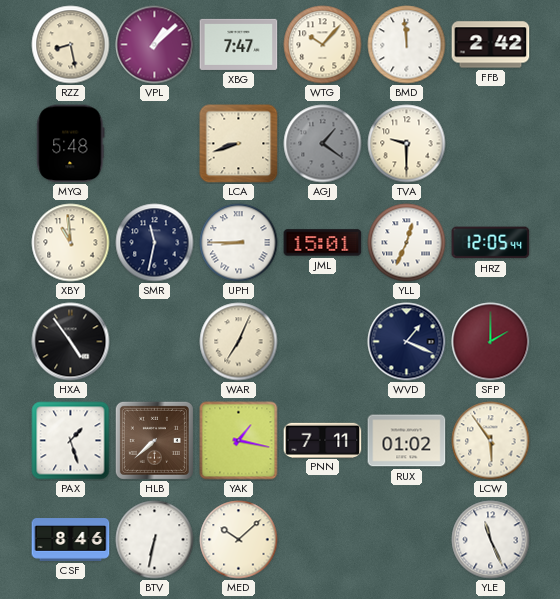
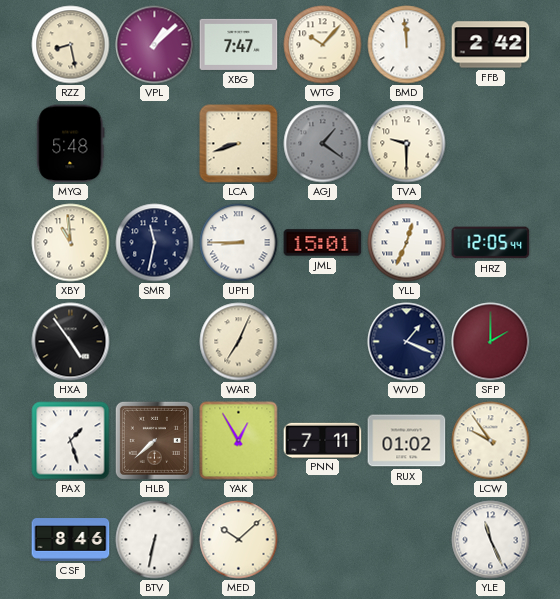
YAK: 1:17 -> 12:55 (239, 441)
LCW: 5:54 -> 9:54 (491, 441)
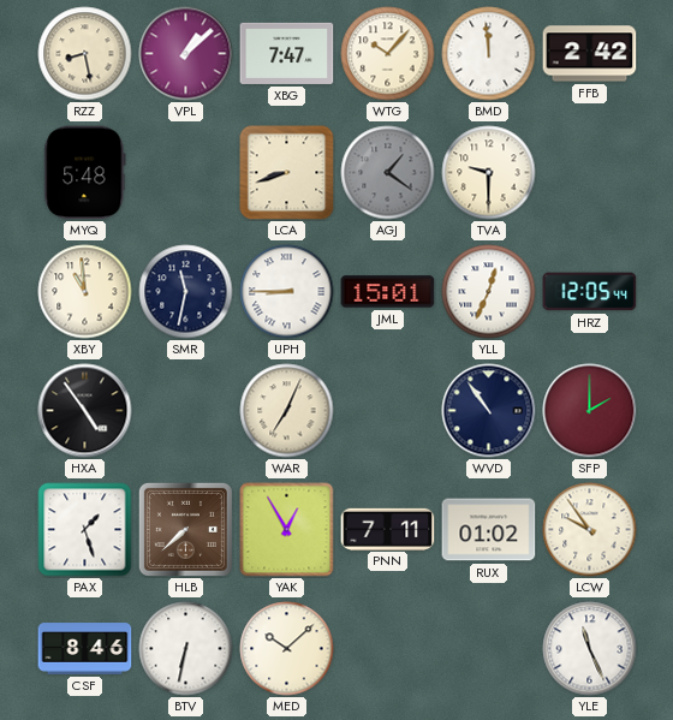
WVD: 1:19 -> 10:54 (489, 411)
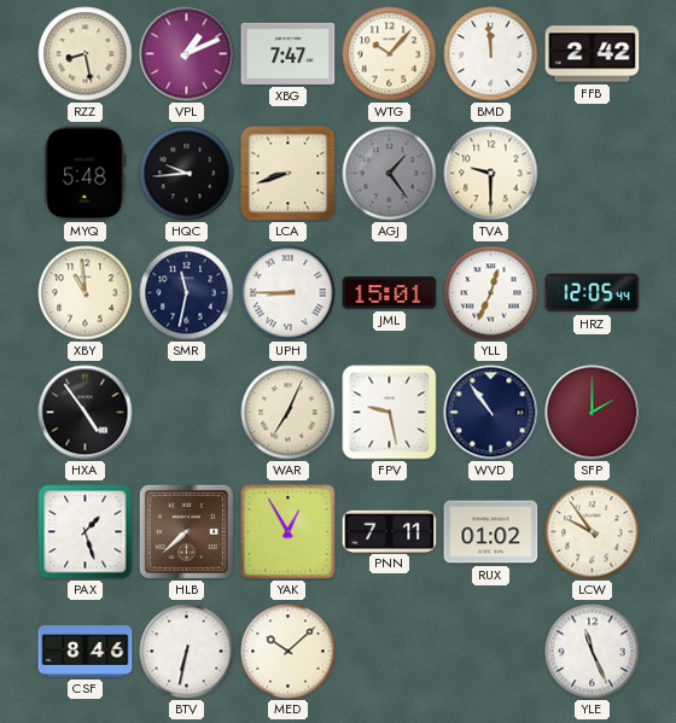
VPL: 1:08 -> 1:11 (187, 54)
HQC: none -> 9:44 (187, 174)
AGJ: 1:21 -> 1:24 (390, 174)
FPV: none -> 9:28 (390, 413)
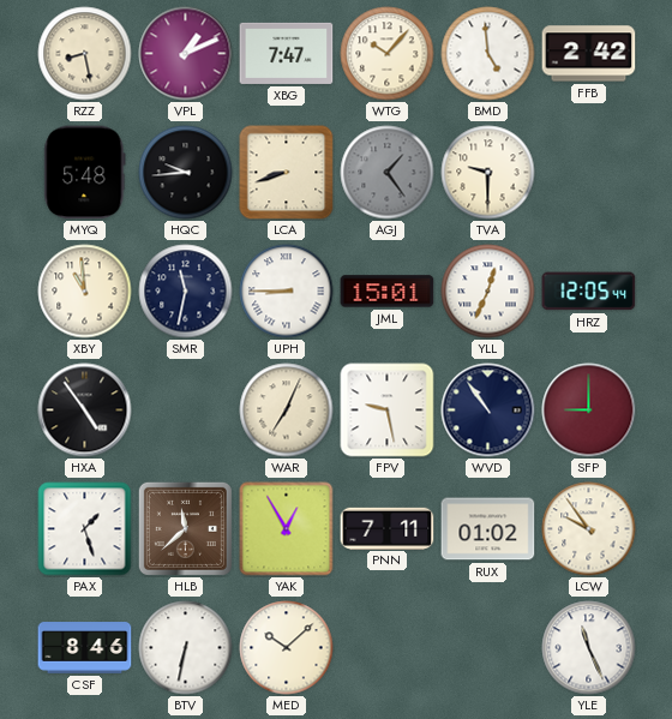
BMD: 11:59 -> 4:59 (488, 54)
SFP: 2:00 -> 9:00 (589, 411)
HLB: 7:38 -> 11:38 (185, 528)
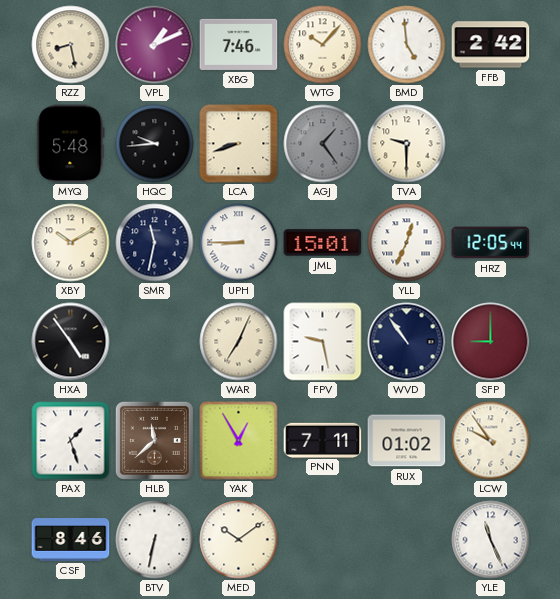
XBG: 7:47 -> 7:46 (239, 44)
XBY: 10:59 -> 10:10 (71, 243)
MED: 10:08 -> 10:09 (239, 540)
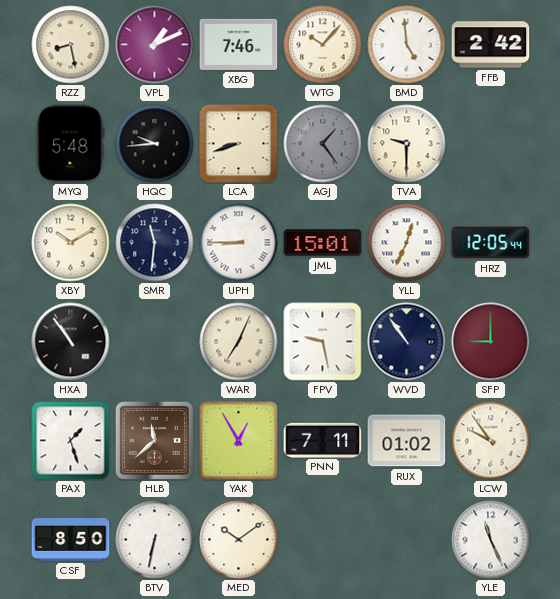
SMR: 11:32 -> 11:31 (155, 243)
HXA: 4:54 -> 10:54 (71, 342)
CSF: 8:46 -> 8:50 (71, 540)
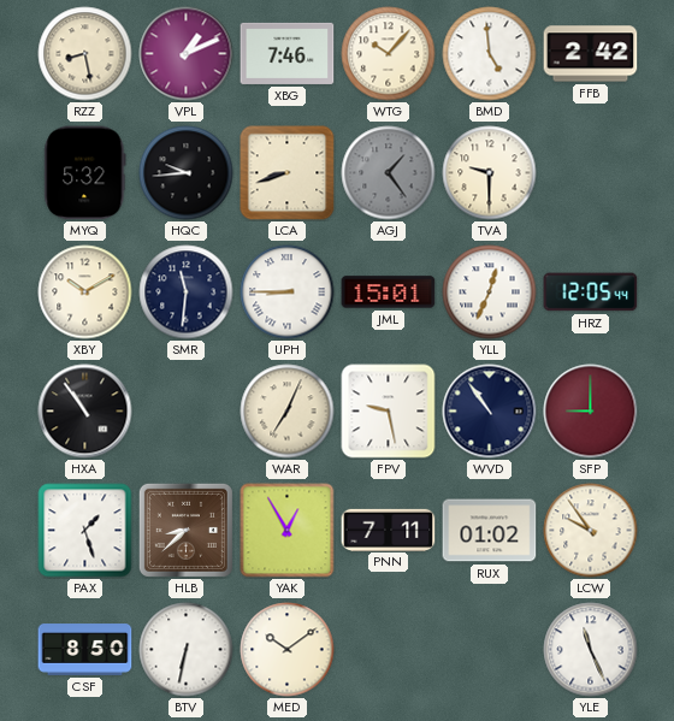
MYQ: 5:48 -> 5:32 (85, 173)
HLB: 11:38 -> 8:38 (185, 530)
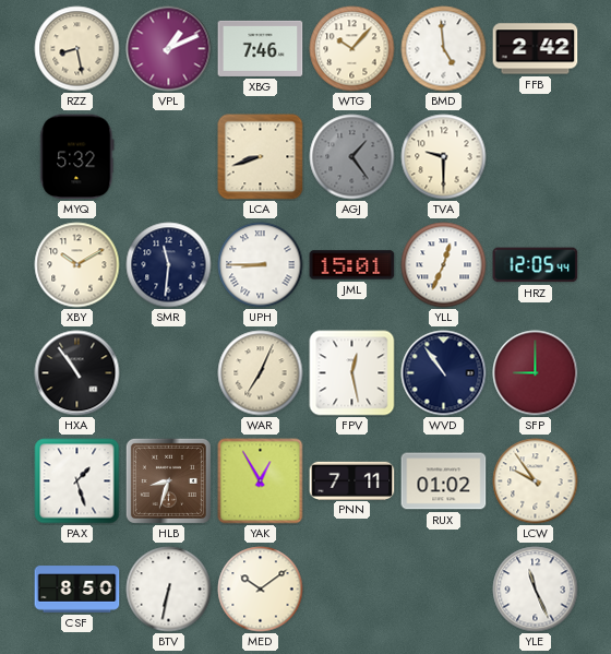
HQC: 9:44 -> none (187, 173)
FPV: 9:28 -> 12:28 (352, 373)
HLB: 8:38 -> 8:33 (168, 480)
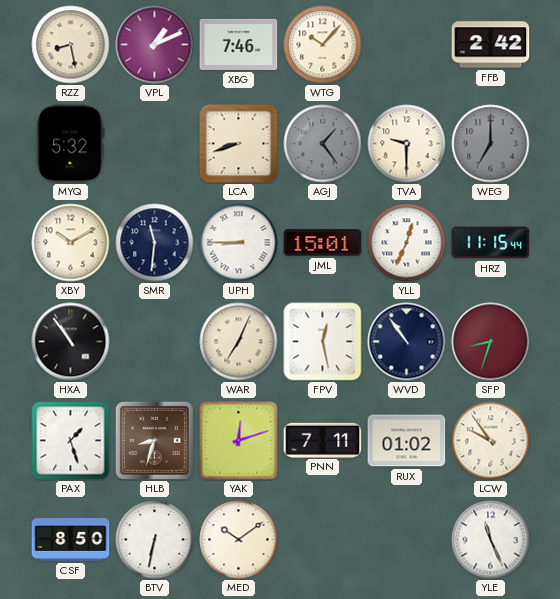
BMD: 4:59 -> none (444, 49)
WEG: none -> 7:00 (491, 144)
HRZ: 12:05 -> 11:15 (491, 243)
SFP: 9:00 -> 8:33 (491, 342)
YAK: 12:55 -> 12:12 (239, 441)
